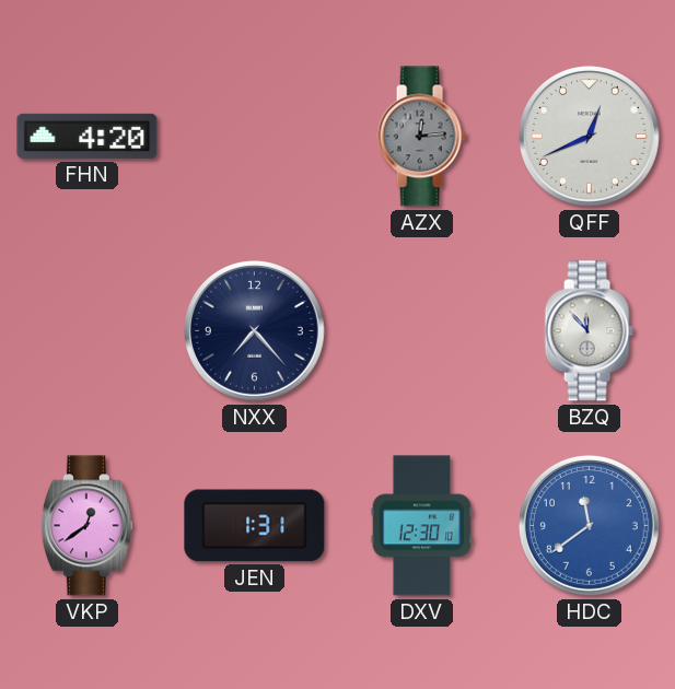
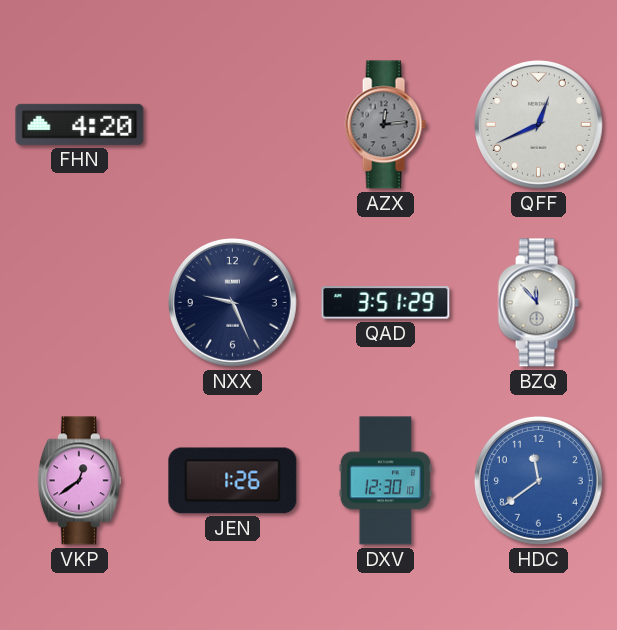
NXX: 7:23 -> 9:26 (232, 302)
QAD: none -> 3:51 (386, 303)
JEN: 1:31 -> 1:26 (233, 481)
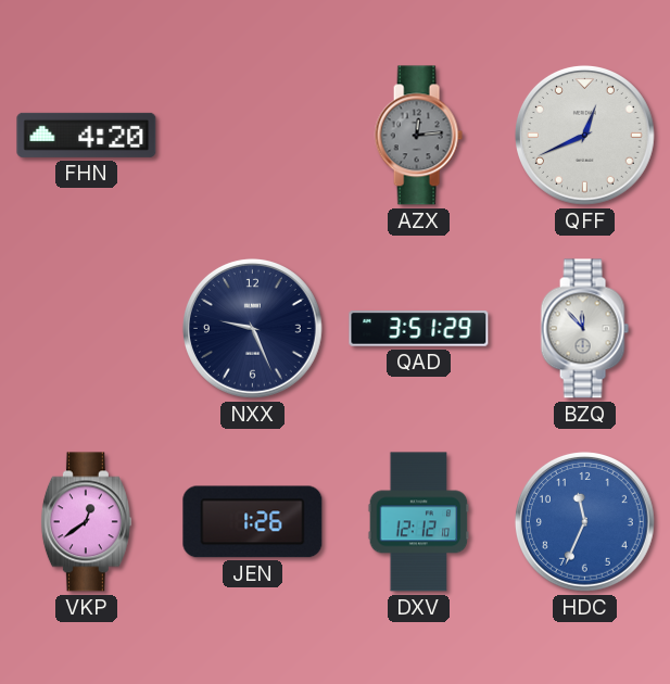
DXV: 12:30 -> 12:12 (419, 522)
HDC: 11:39 -> 11:34 (584, 521)
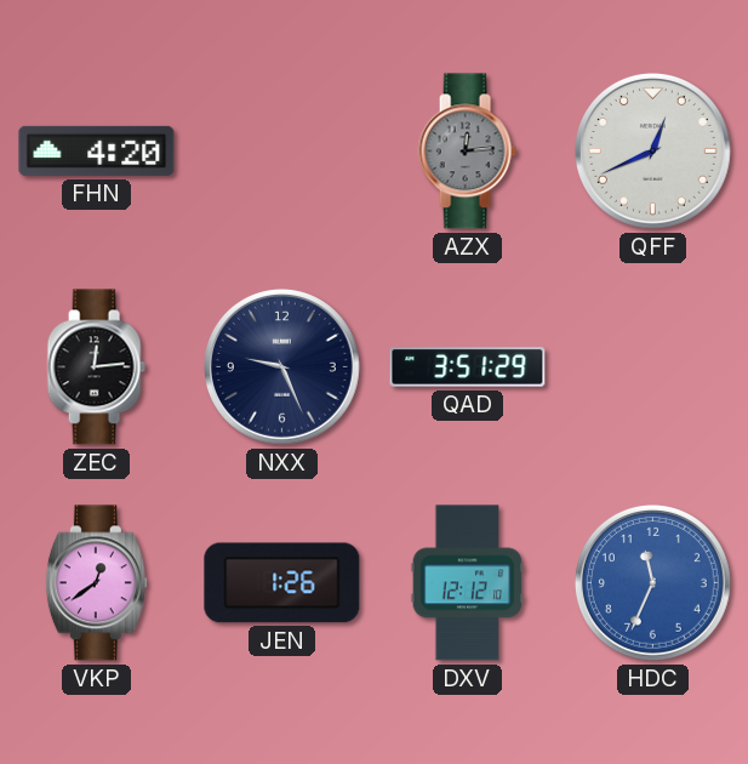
ZEC: none -> 12:14 (96, 367)
BZQ: 11:53 -> none (584, 329)
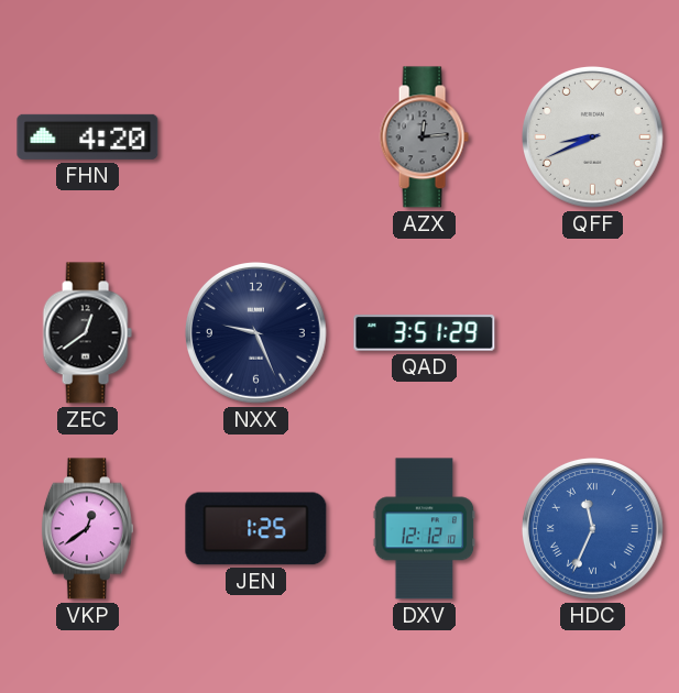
QFF: 12:41 -> 8:41 (592, 136)
ZEC: 12:14 -> 12:39 (87, 333)
JEN: 1:26 -> 1:25 (256, 529)
HDC numerals: Arabic -> Roman (592, 528)
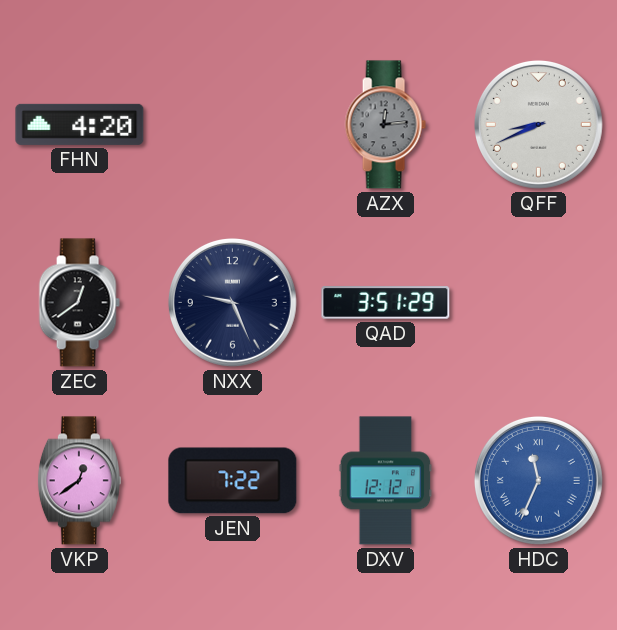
JEN: 1:25 -> 7:22 (233, 481)
